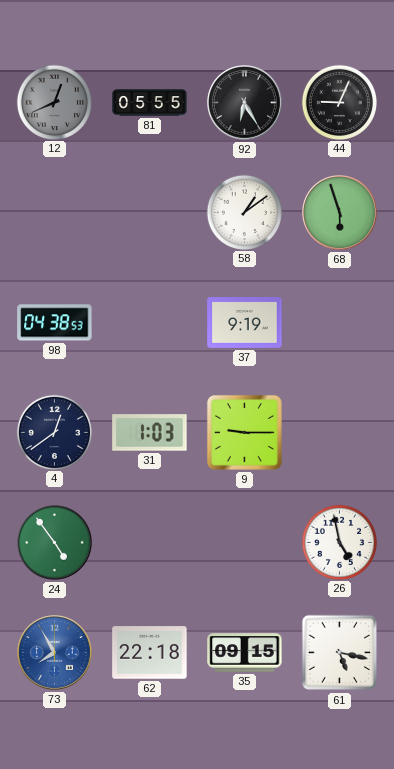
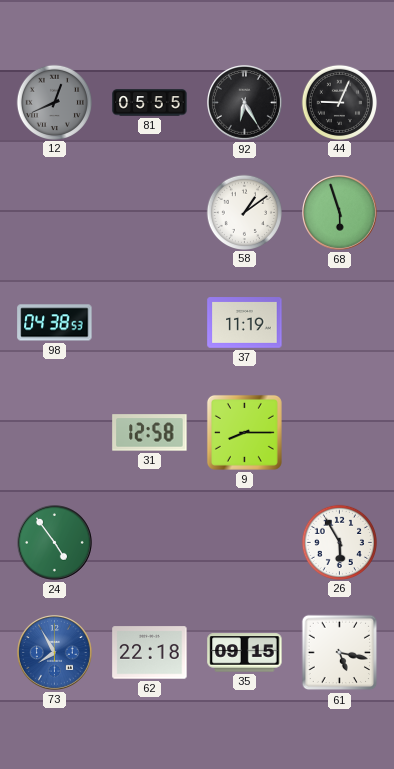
37: 9:19 -> 11:19 (245, 323)
4: 12:39 -> none (54, 432)
31: 1:03 -> 12:58 (150, 433)
9: 9:15 -> 8:15 (244, 432)
26: 4:58 -> 5:55 (339, 542)
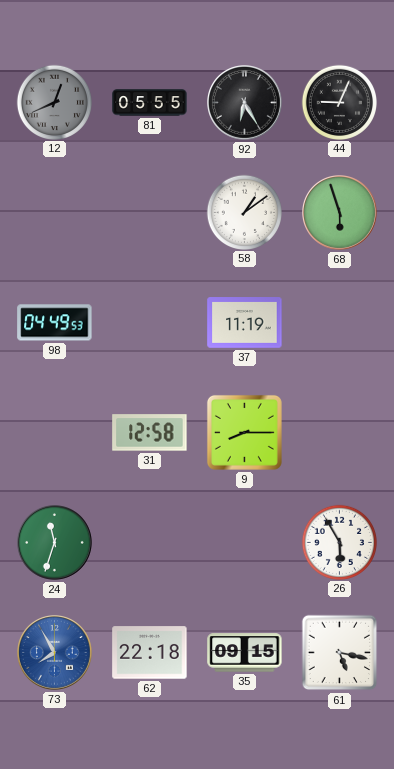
98: 04:38 -> 04:49 (55, 323)
24: 4:54 -> 11:33 (55, 543)
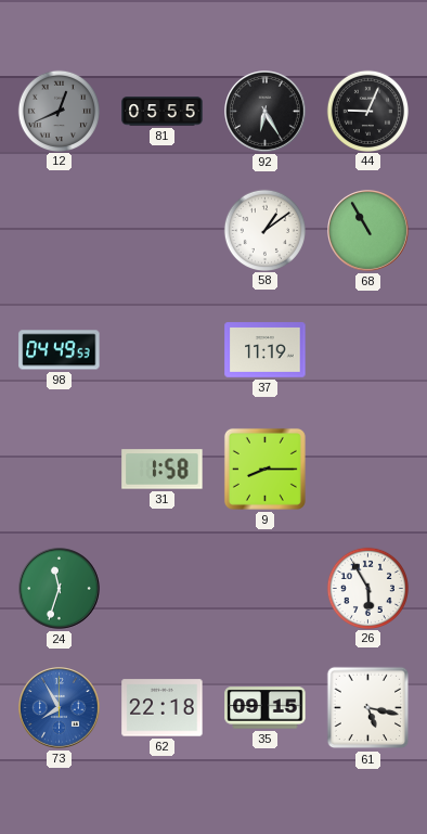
68: 5:57 -> 10:55 (368, 231)
31: 12:58 -> 1:58 (163, 470)
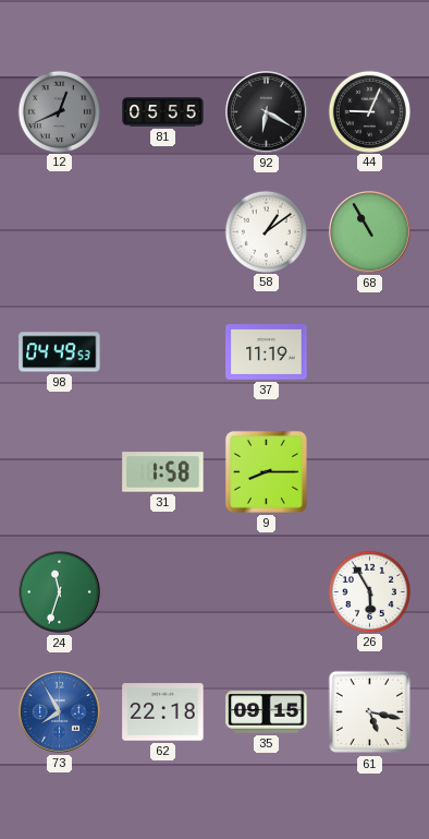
92: 6:25 -> 6:20 (267, 112)
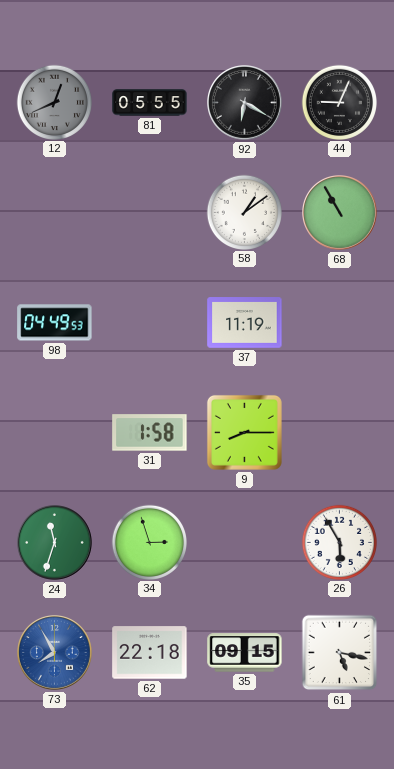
34: none -> 2:57 (149, 542)
